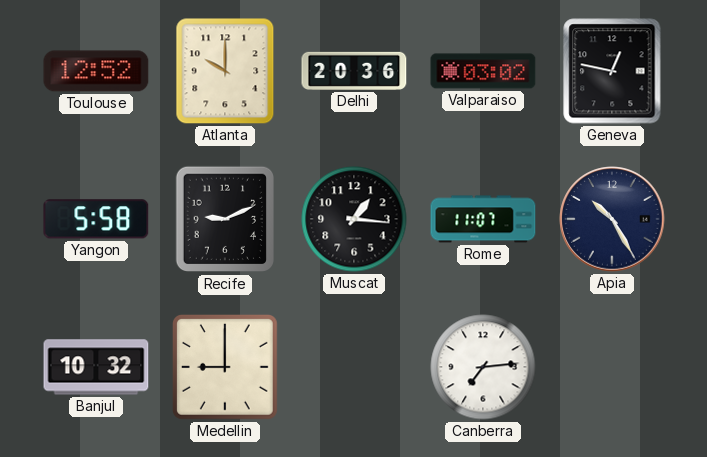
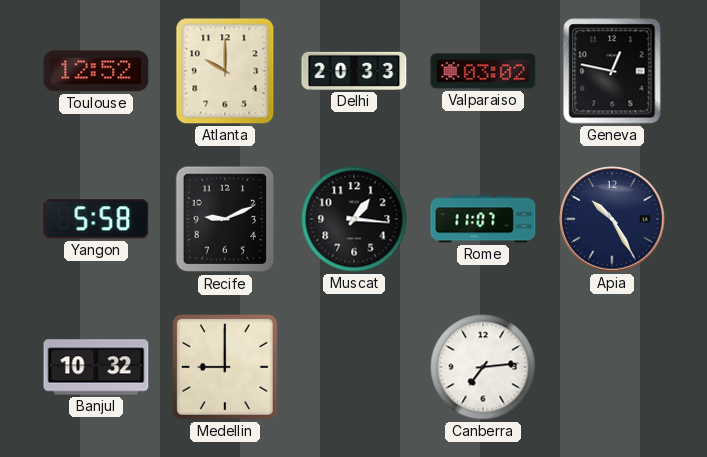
Delhi: 20:36 -> 20:33 (354, 71)
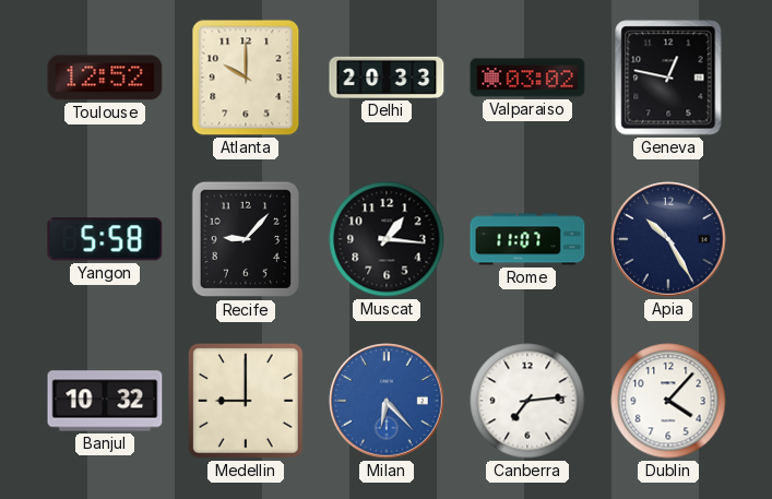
Recife: 9:11 -> 9:07 (245, 239)
Milan: none -> 6:23 (387, 401)
Dublin: none -> 4:07 (668, 401)
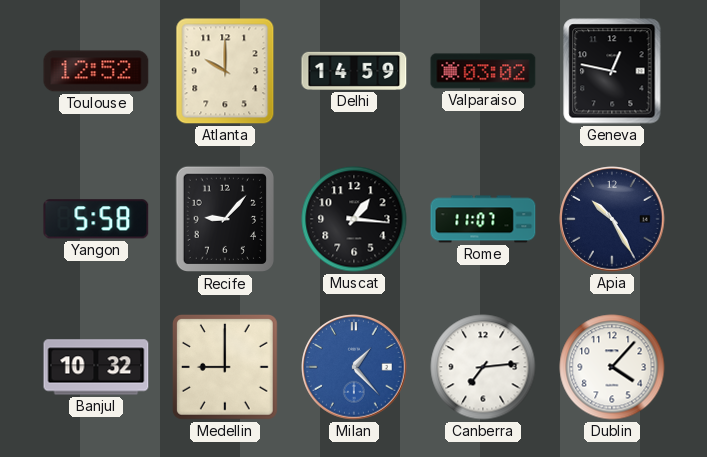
Delhi: 20:33 -> 14:59 (354, 71)
Milan: 6:23 -> 1:23 (354, 367)
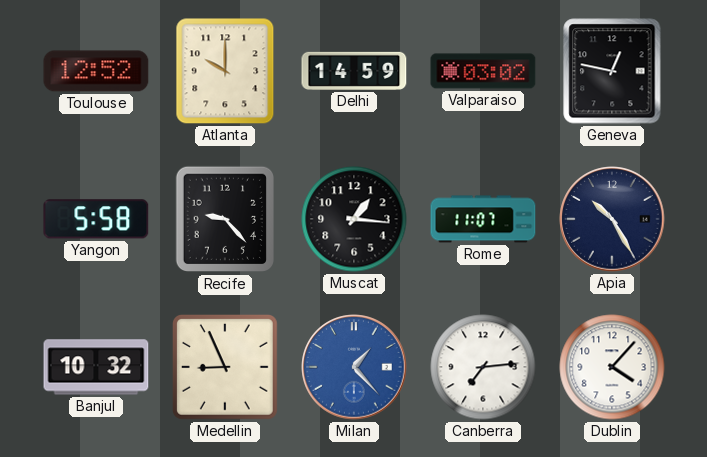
Recife: 9:07 -> 9:23 (224, 219)
Medellin: 9:00 -> 8:56 (225, 367)
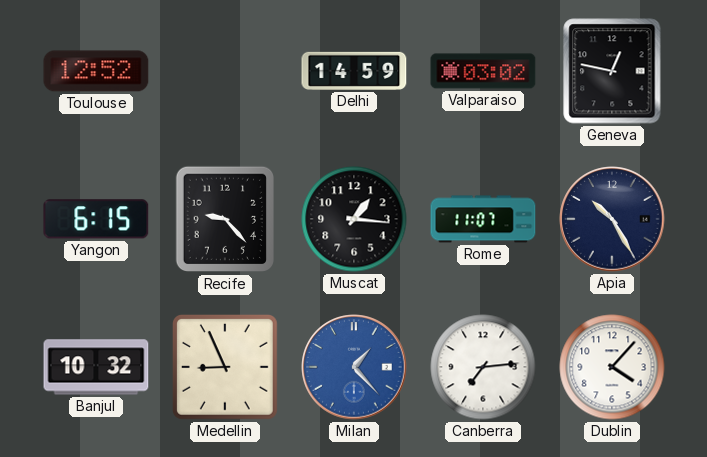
Atlanta: 10:00 -> none (225, 71)
Yangon: 5:58 -> 6:15 (96, 219)
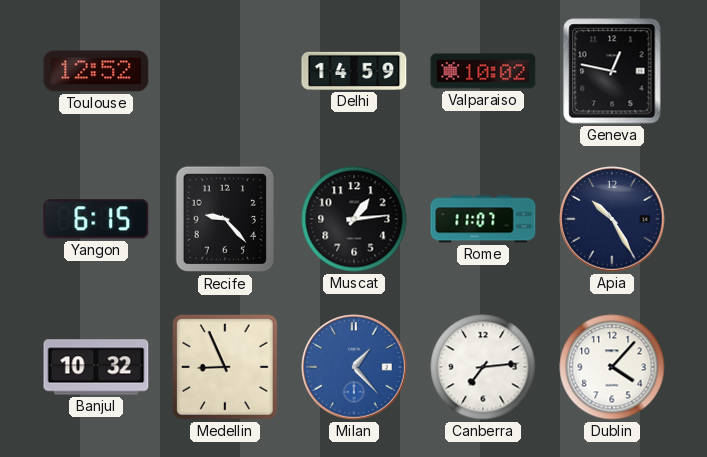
Valparaiso: 03:02 -> 10:02 (483, 71)
Muscat: 1:16 -> 1:14 (354, 219)
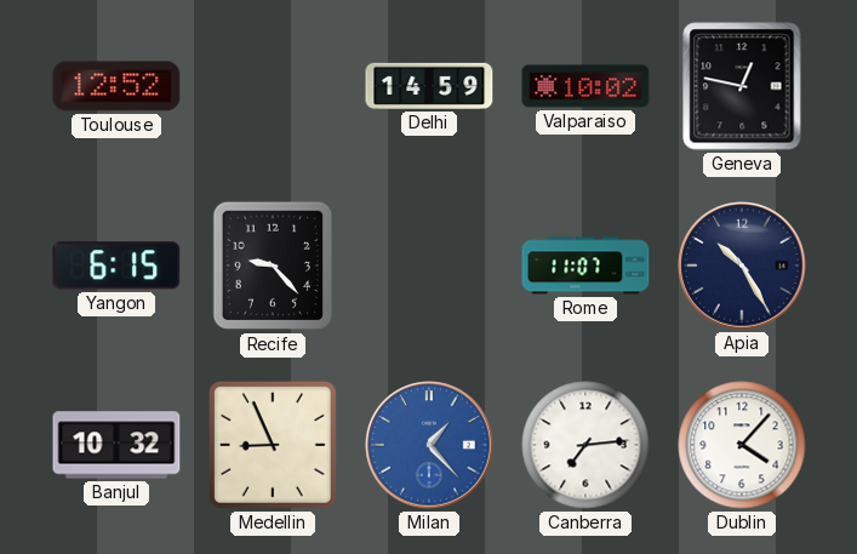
Muscat: 1:14 -> none (354, 219)
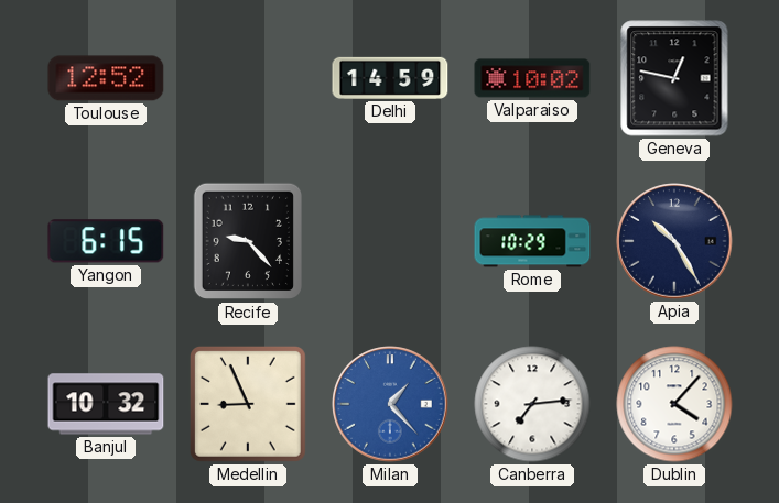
Rome: 11:07 -> 10:29 (532, 241)
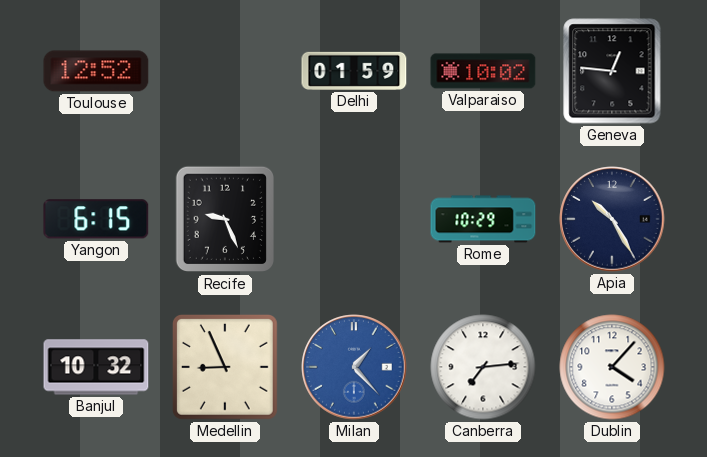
Delhi: 14:59 -> 01:59 (354, 71)
Geneva: 12:47 -> 12:46 (612, 71)
Recife: 9:23 -> 9:26 (224, 219)
